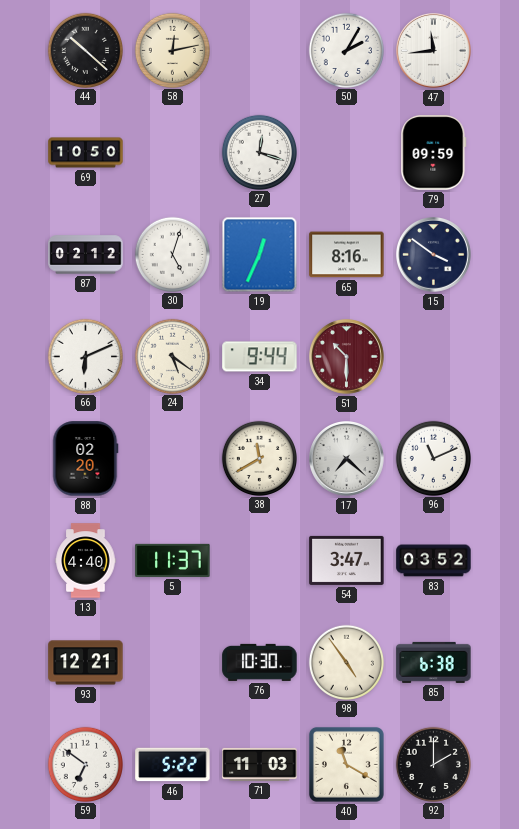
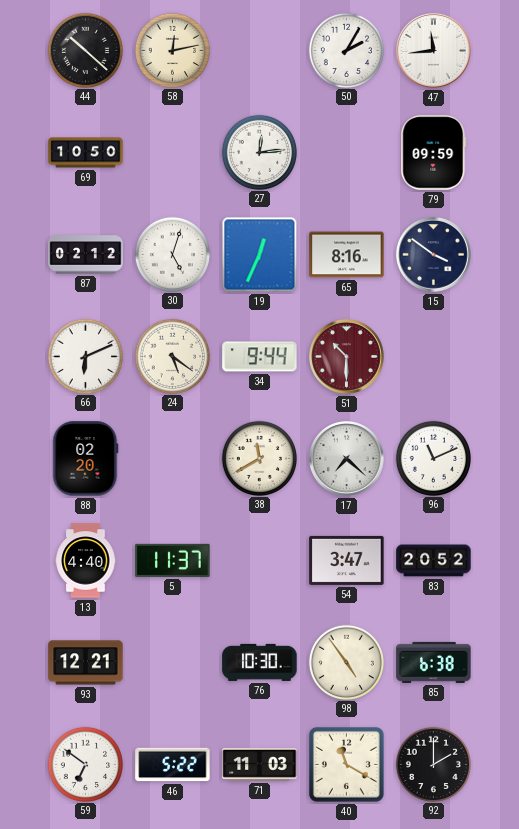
27: 12:18 -> 12:14 (259, 152)
83: 03:52 -> 20:52 (434, 561)
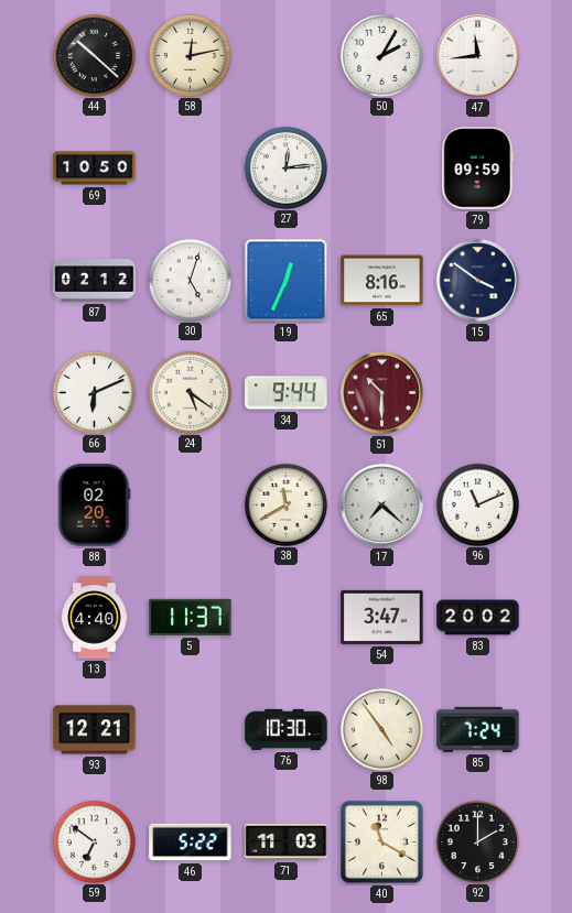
83: 20:52 -> 20:02 (478, 618)
85: 6:38 -> 7:24 (478, 729)
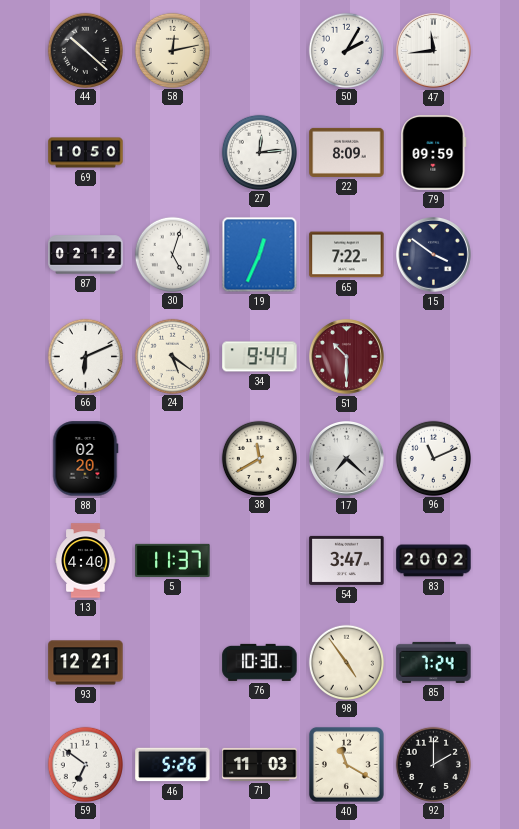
22: none -> 8:09 (347, 152)
65: 8:16 -> 7:22 (347, 255)
46: 5:22 -> 5:26 (173, 765)
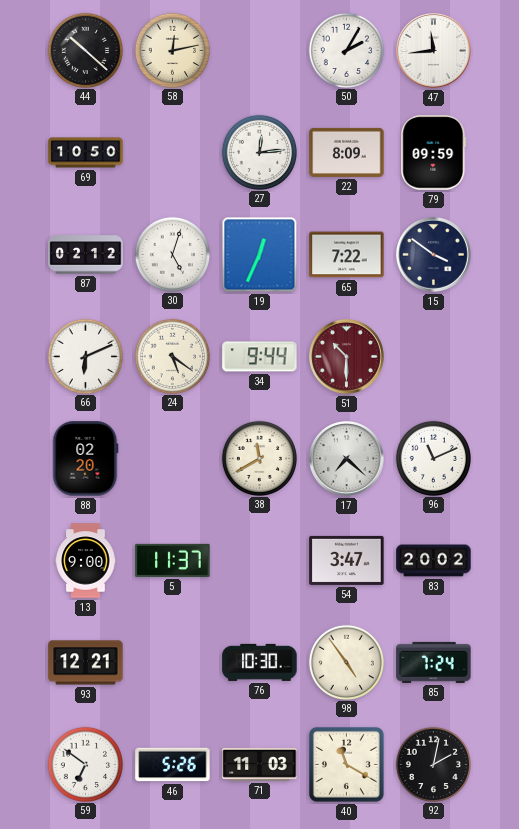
13: 4:40 -> 9:00 (86, 561)
92: 2:00 -> 2:02 (433, 764)
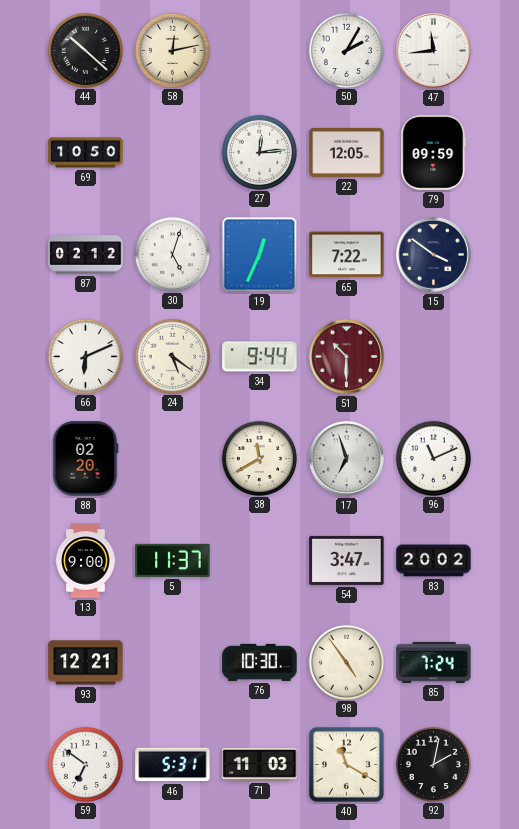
22: 8:09 -> 12:05 (347, 152)
17: 7:22 -> 6:57 (347, 459)
46: 5:26 -> 5:31 (173, 765)
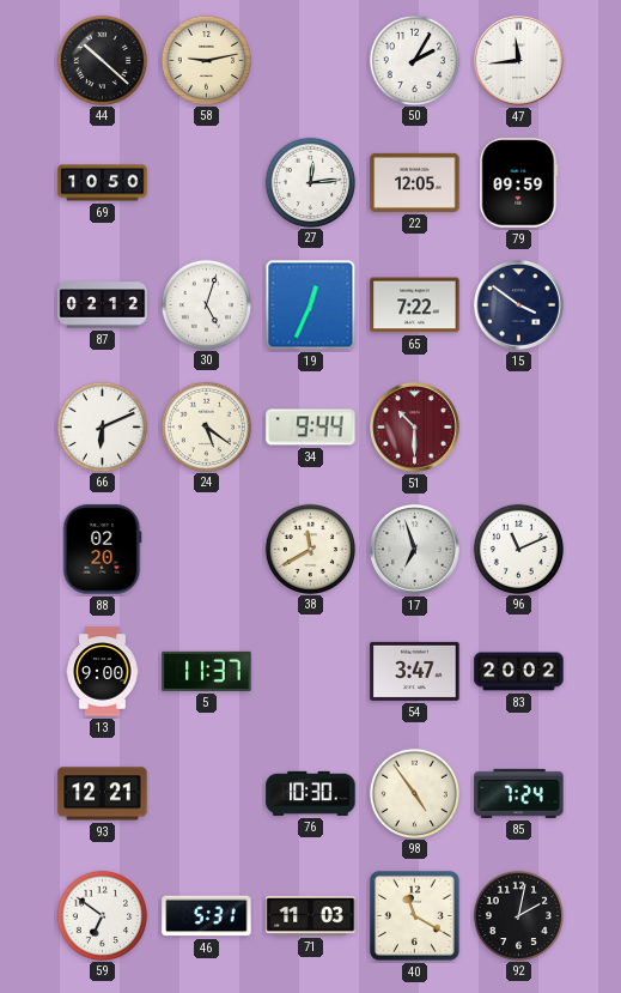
58: 12:13 -> 9:13 (206, 60)
